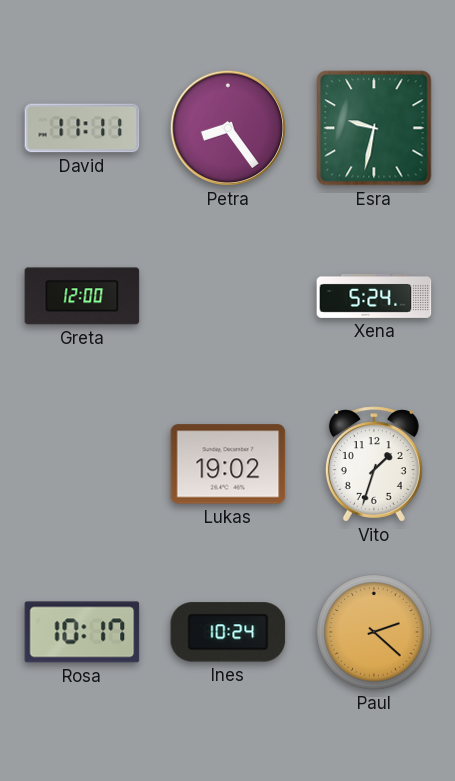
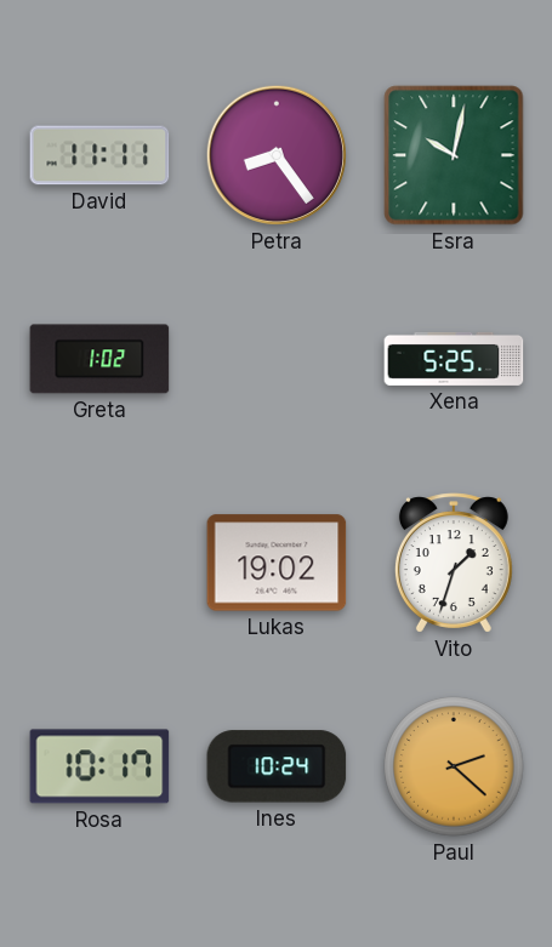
Esra: 9:32 -> 10:02 (454, 155)
Greta: 12:00 -> 1:02 (99, 359)
Xena: 5:24 -> 5:25 (454, 359)
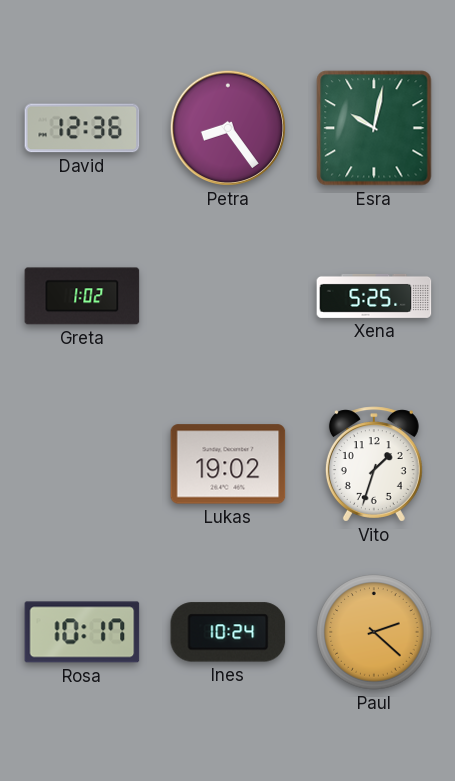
David: 11:11 -> 12:36 (82, 128)
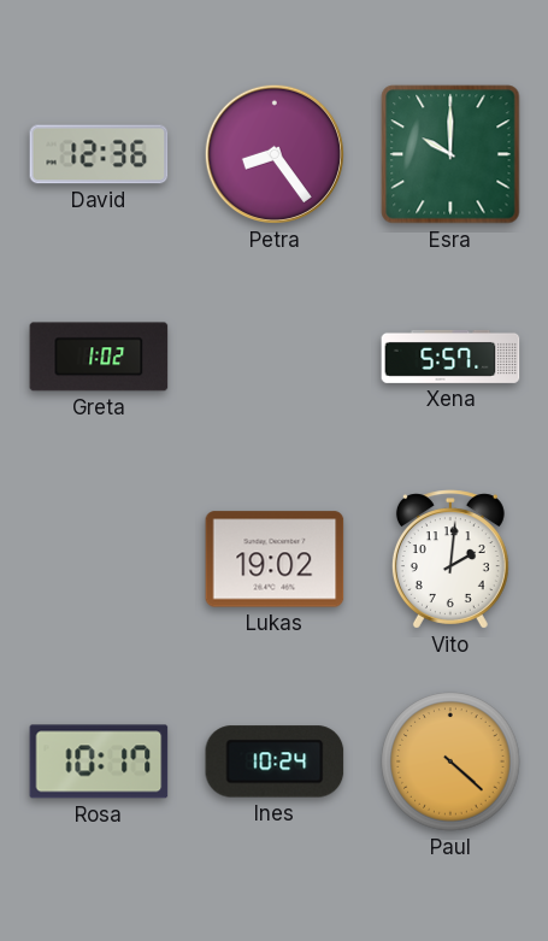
Esra: 10:02 -> 10:00 (450, 154)
Xena: 5:25 -> 5:57 (450, 357)
Vito: 1:33 -> 2:01 (450, 559)
Paul: 2:22 -> 4:22 (450, 761)
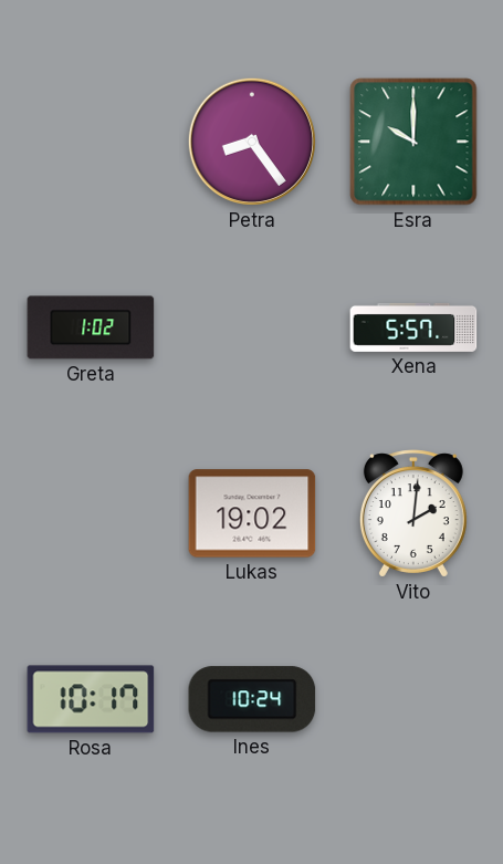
David: 12:36 -> none (99, 154)
Paul: 4:22 -> none (450, 761)
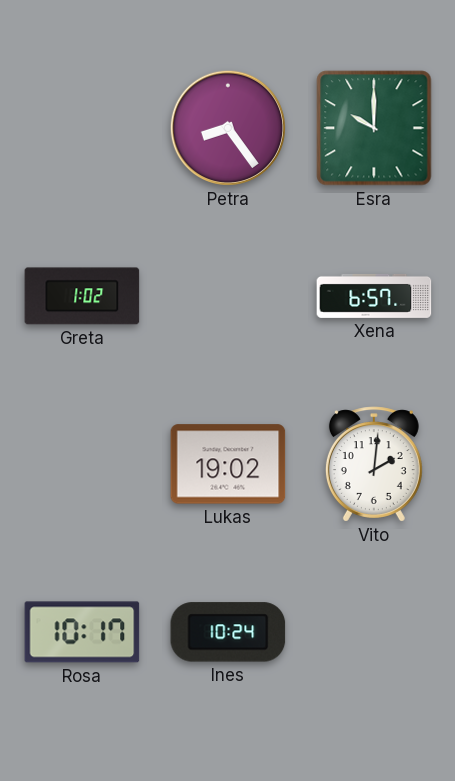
Xena: 5:57 -> 6:57 (374, 296)
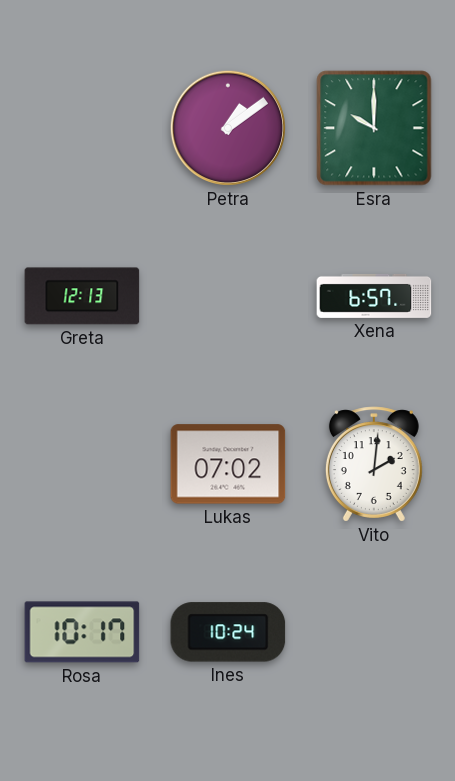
Petra: 8:24 -> 1:09 (228, 128)
Greta: 1:02 -> 12:13 (82, 296)
Lukas: 19:02 -> 07:02 (228, 464)
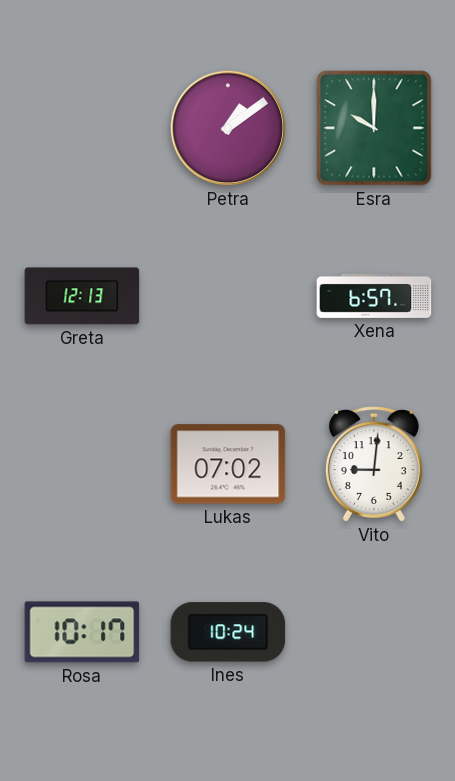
Vito: 2:01 -> 9:01 (374, 464)
